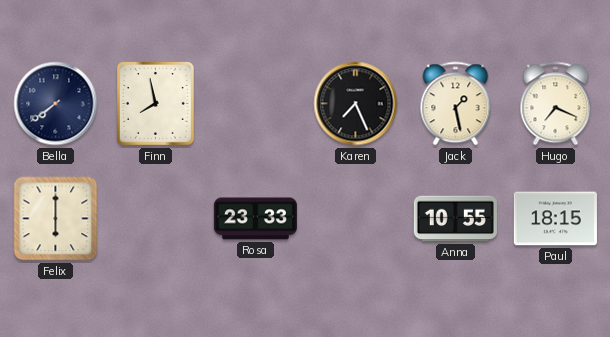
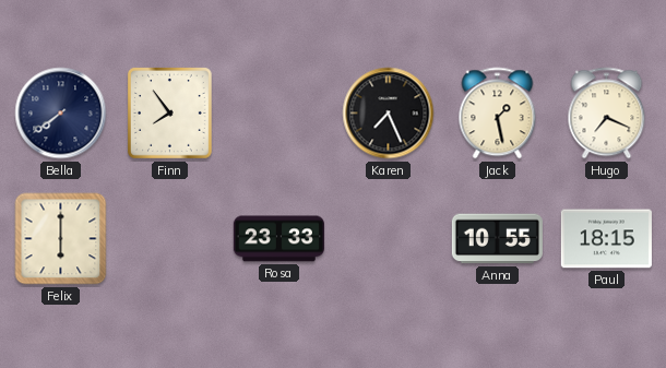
Finn: 7:58 -> 7:54 (170, 114)
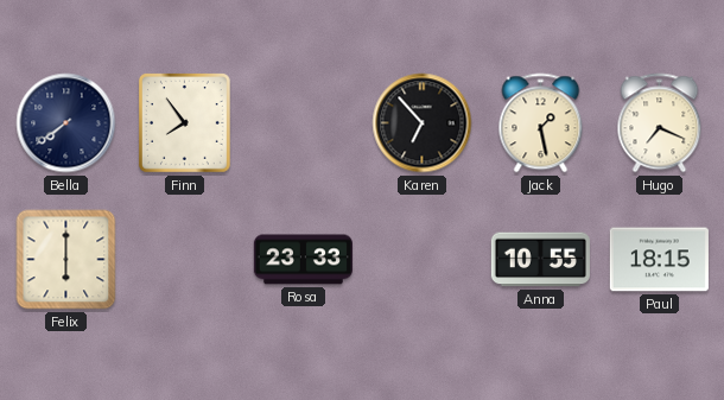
Karen: 7:26 -> 6:53 (423, 123)
